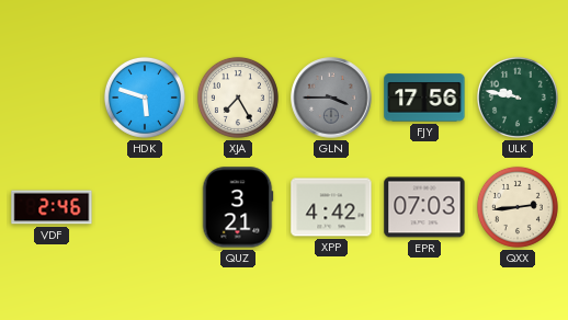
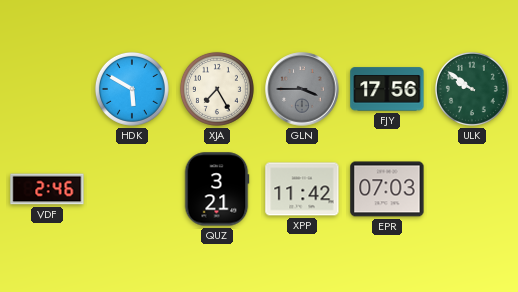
HDK: 5:48 -> 5:50 (132, 89)
ULK: 9:47 -> 9:51 (472, 89)
XPP: 4:42 -> 11:42 (302, 189)
QXX: 2:44 -> none (518, 207)
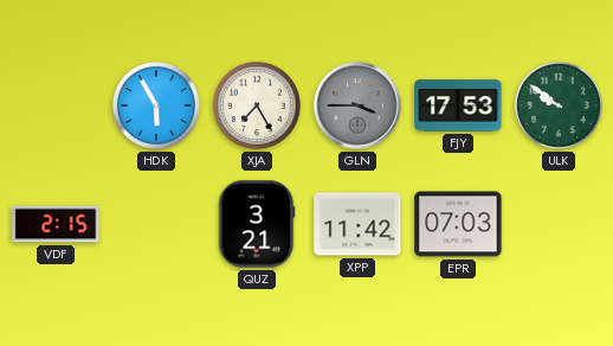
HDK: 5:50 -> 5:55 (156, 105)
FJY: 17:56 -> 17:53 (458, 105)
VDF: 2:46 -> 2:15 (56, 224)
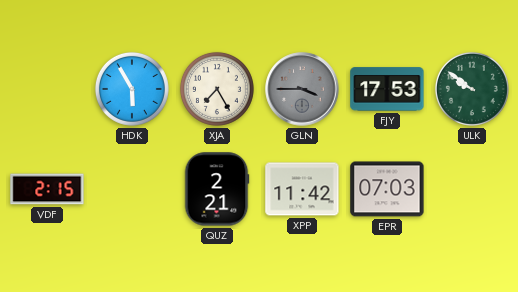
QUZ: 3:21 -> 2:21 (217, 189)
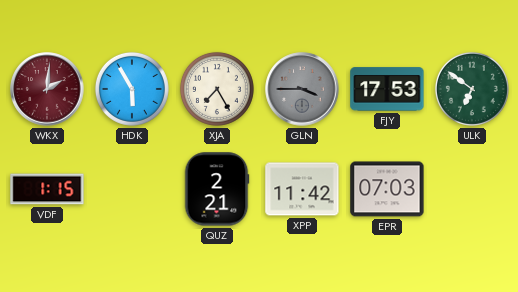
WKX: none -> 2:01 (47, 89)
ULK: 9:51 -> 6:51 (472, 89)
VDF: 2:15 -> 1:15 (47, 189)
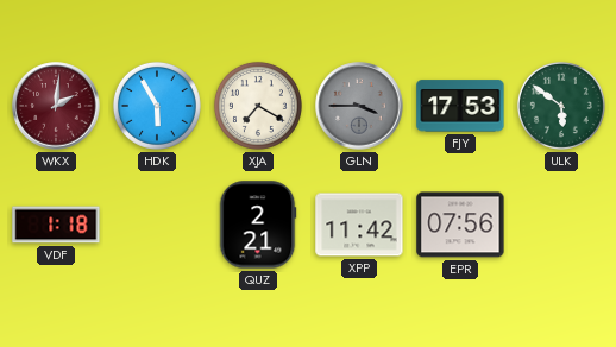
XJA: 7:25 -> 7:20 (258, 106)
ULK: 6:51 -> 5:51 (561, 106)
VDF: 1:15 -> 1:18 (56, 225)
EPR: 07:03 -> 07:56 (460, 225)
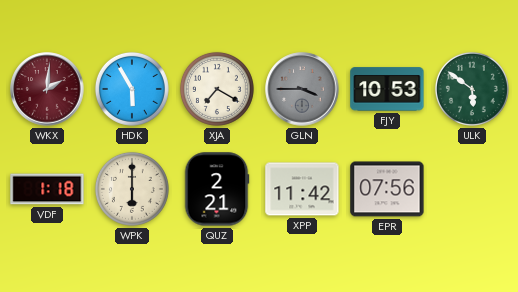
FJY: 17:53 -> 10:53 (387, 89)
WPK: none -> 6:00 (132, 189)
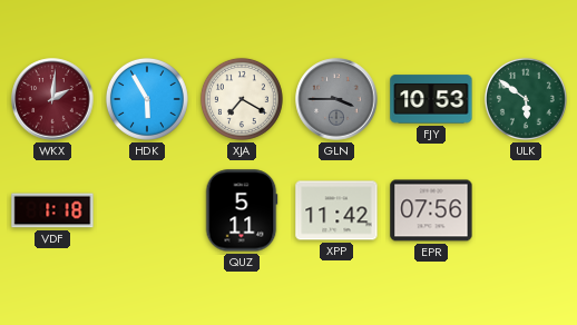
WPK: 6:00 -> none (132, 189)
QUZ: 2:21 -> 5:11 (242, 210)
